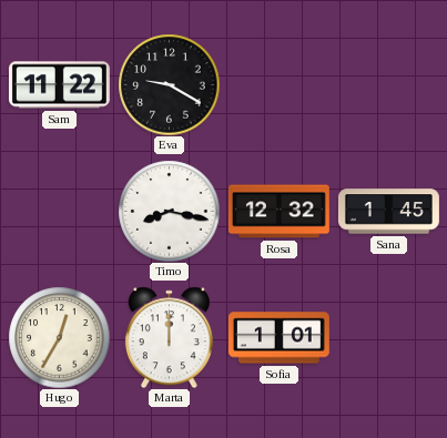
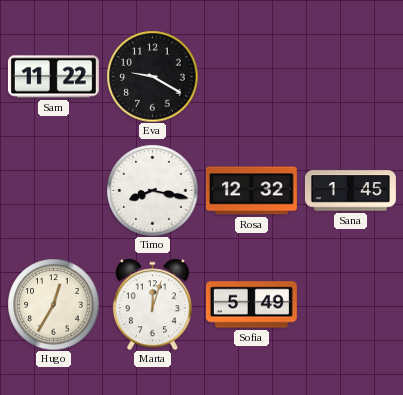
Marta: 12:00 -> 12:03 (152, 304)
Sofia: 1:01 -> 5:49 (251, 305)
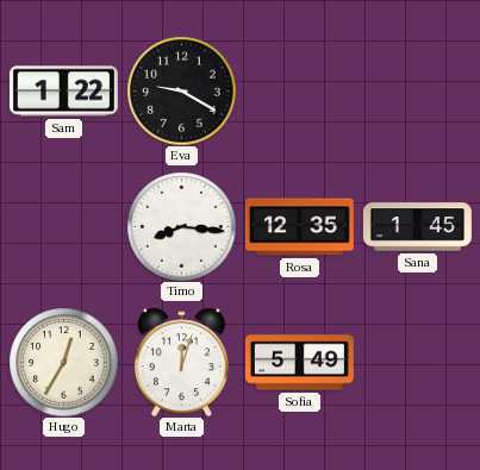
Sam: 11:22 -> 1:22 (63, 92)
Timo: 8:17 -> 8:16 (181, 226)
Rosa: 12:32 -> 12:35 (299, 227)
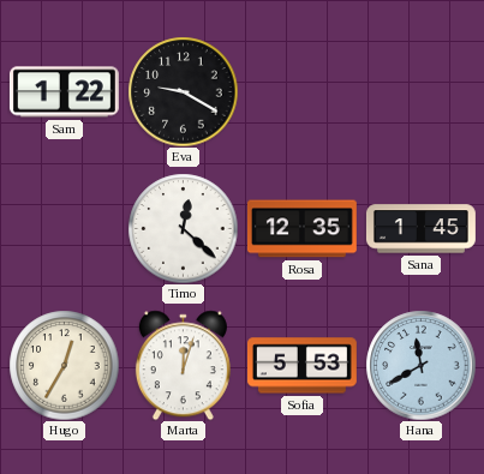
Timo: 8:16 -> 12:22 (183, 228)
Sofia: 5:49 -> 5:53 (301, 366)
Hana: none -> 11:40 (420, 365)
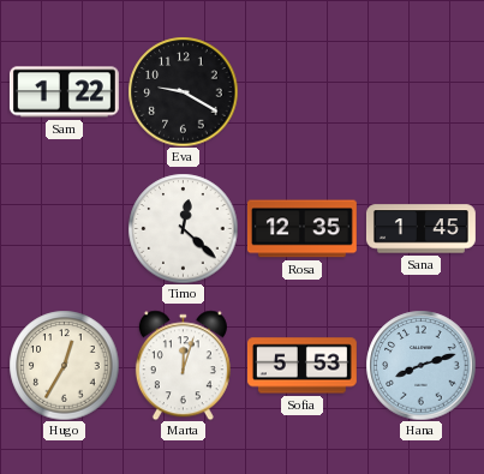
Hana: 11:40 -> 8:12 (420, 365)
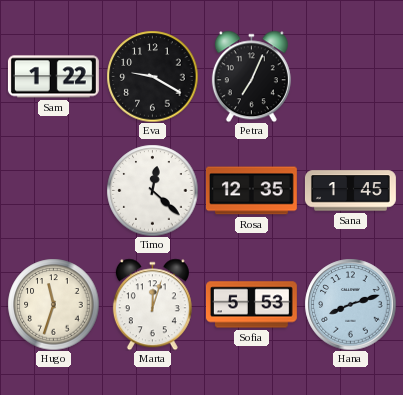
Petra: none -> 7:04 (251, 76)
Hugo: 12:35 -> 11:33 (53, 304)
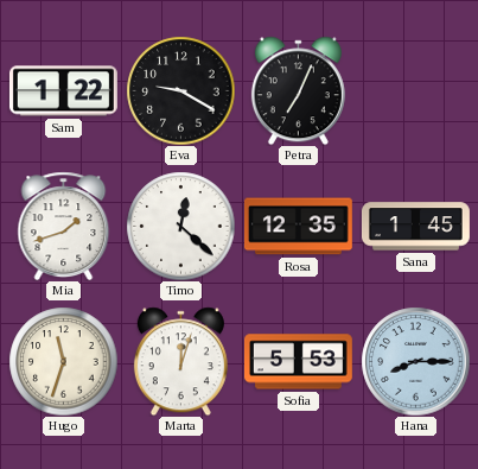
Mia: none -> 1:42 (64, 226)
Hana: 8:12 -> 8:15 (415, 361)
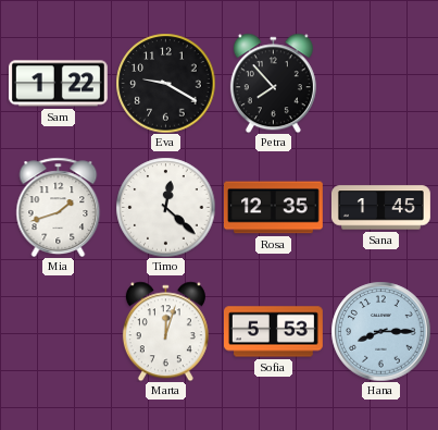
Petra: 7:04 -> 7:53 (273, 83)
Hugo: 11:33 -> none (63, 361)
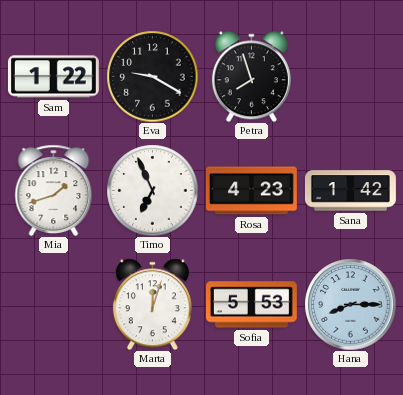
Petra: 7:53 -> 7:57 (251, 76)
Timo: 12:22 -> 6:56 (152, 190)
Rosa: 12:35 -> 4:23 (251, 191)
Sana: 1:45 -> 1:42 (350, 191)
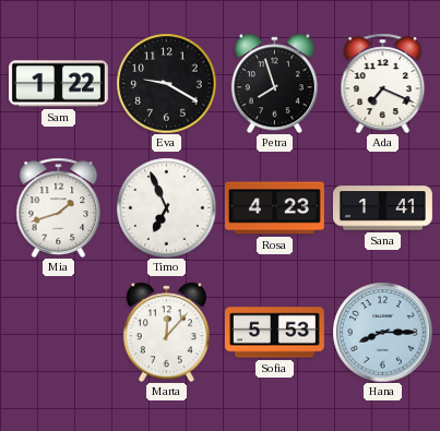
Ada: none -> 7:19 (383, 83)
Sana: 1:42 -> 1:41 (382, 208)
Marta: 12:03 -> 12:07 (166, 332)
